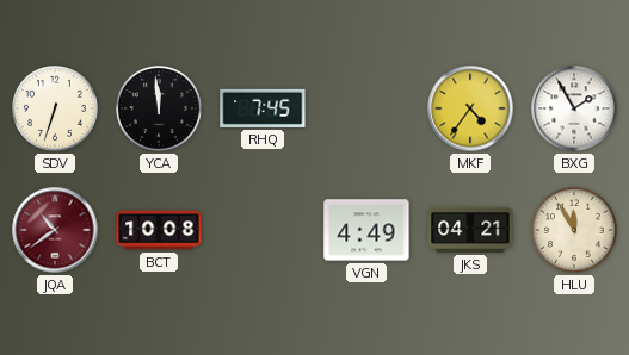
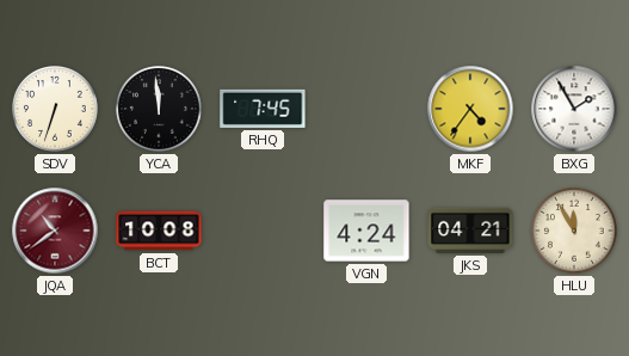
VGN: 4:49 -> 4:24 (366, 231)
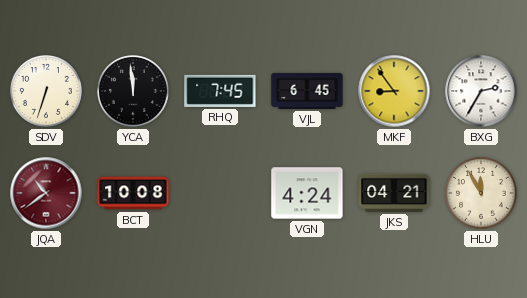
VJL: none -> 6:45 (307, 91)
MKF: 4:36 -> 8:54 (394, 91)
BXG: 1:55 -> 2:35 (481, 91)
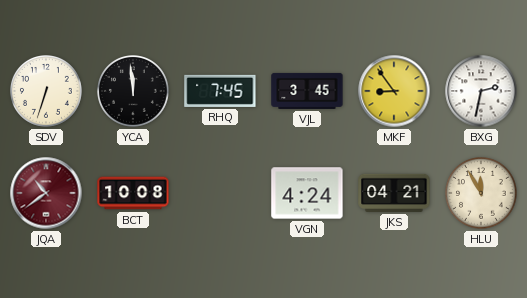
VJL: 6:45 -> 3:45 (307, 91)
BXG: 2:35 -> 2:32 (481, 91)
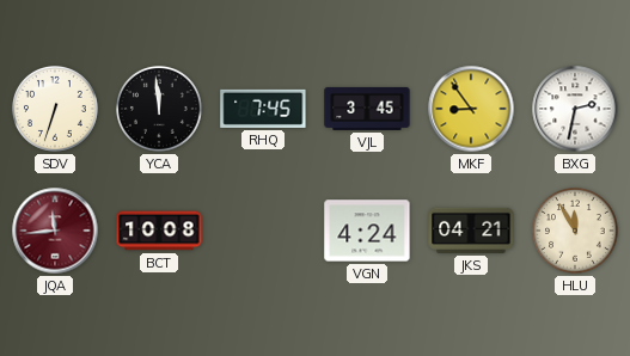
JQA: 10:39 -> 11:44 (55, 231)
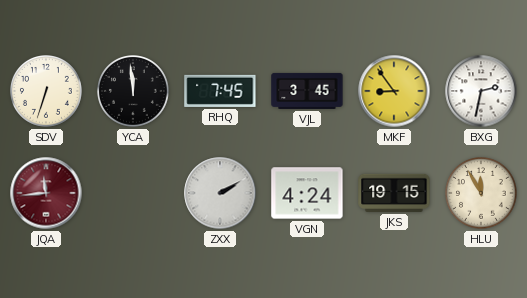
BCT: 10:08 -> none (159, 231)
ZXX: none -> 2:10 (220, 193)
JKS: 04:21 -> 19:15 (394, 193)
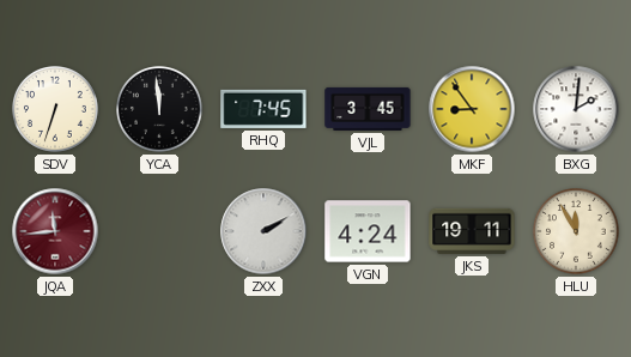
BXG: 2:32 -> 2:01 (576, 109)
JKS: 19:15 -> 19:11 (472, 231)
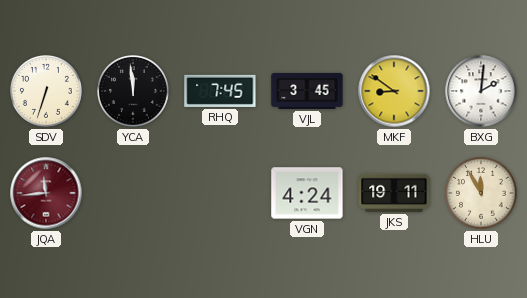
MKF: 8:54 -> 8:51 (394, 91)
ZXX: 2:10 -> none (263, 231)
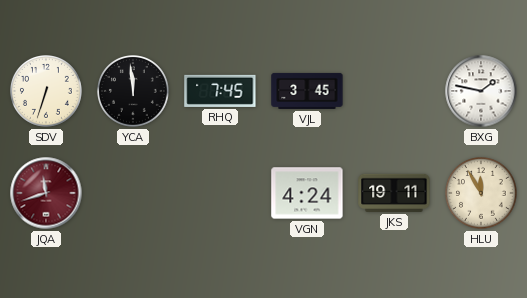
MKF: 8:51 -> none (394, 91)
BXG: 2:01 -> 1:47 (481, 91)
JQA: 11:44 -> 11:42 (46, 193)
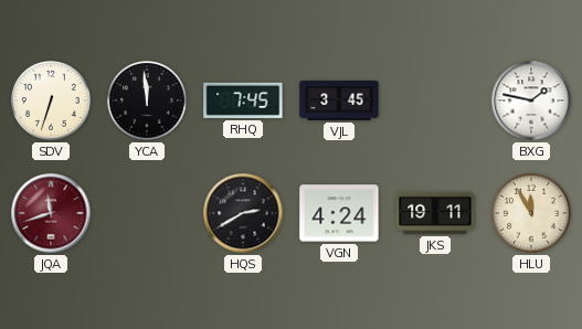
HQS: none -> 2:40 (243, 213)
